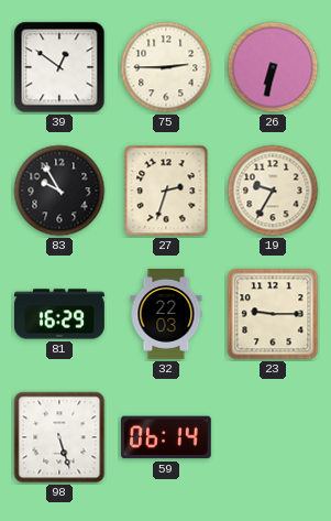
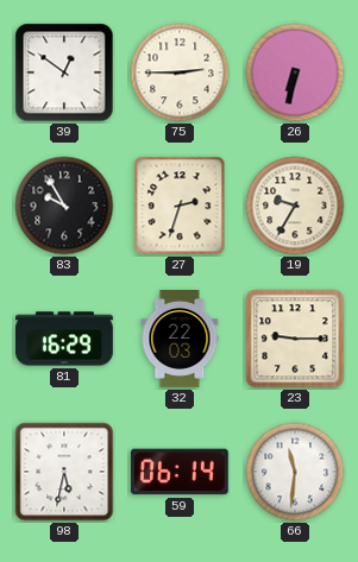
98: 5:27 -> 5:32 (64, 472)
66: none -> 11:31 (295, 472)
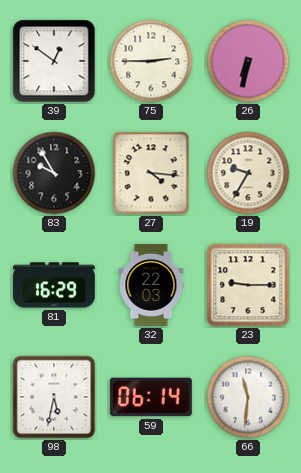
27: 2:33 -> 4:16 (151, 173)
